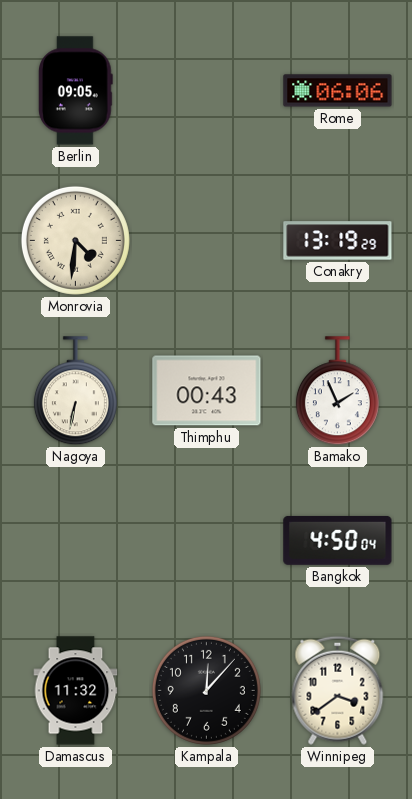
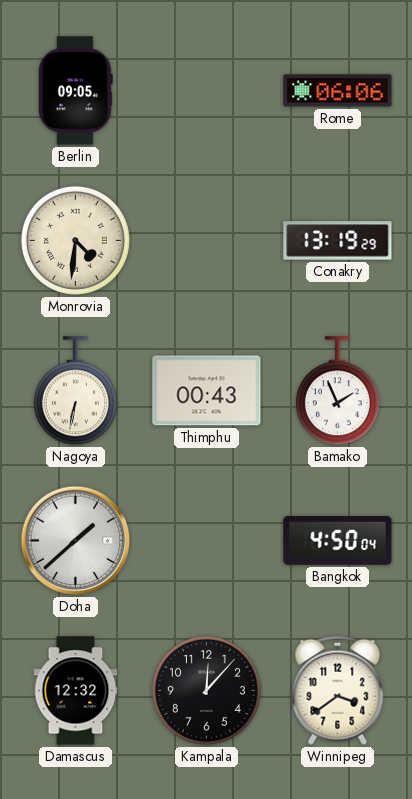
Doha: none -> 1:38 (76, 541)
Damascus: 11:32 -> 12:32 (76, 691)
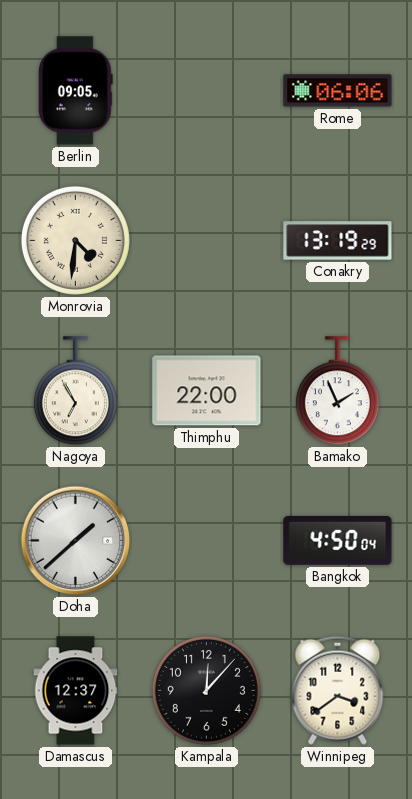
Nagoya: 6:32 -> 6:55 (75, 391)
Thimphu: 00:43 -> 22:00 (207, 391)
Damascus: 12:32 -> 12:37 (76, 691)
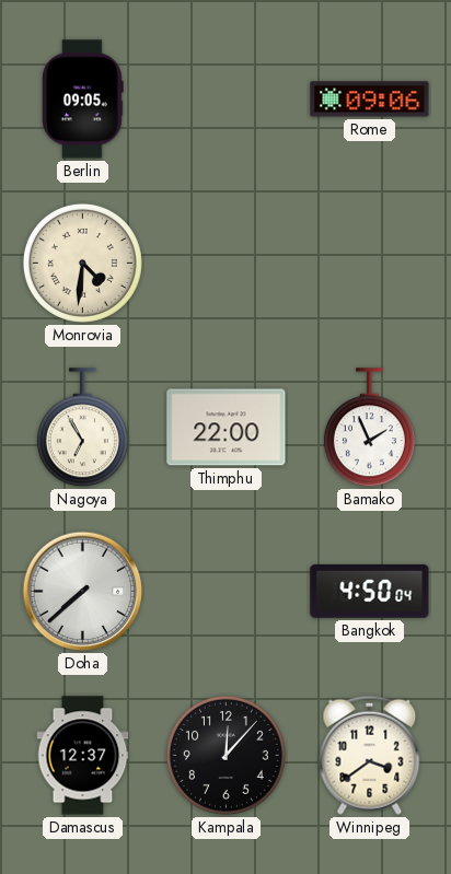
Rome: 06:06 -> 09:06 (370, 100)
Conakry: 13:19 -> none (338, 241)
Doha: 1:38 -> 7:38 (83, 592)
